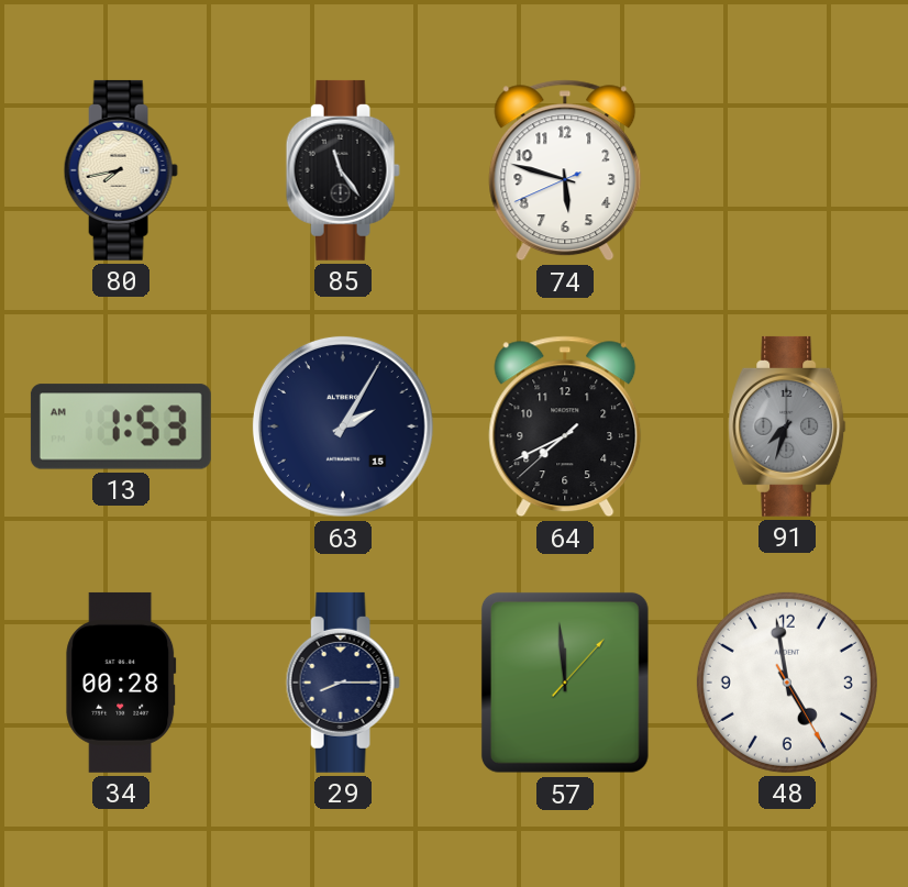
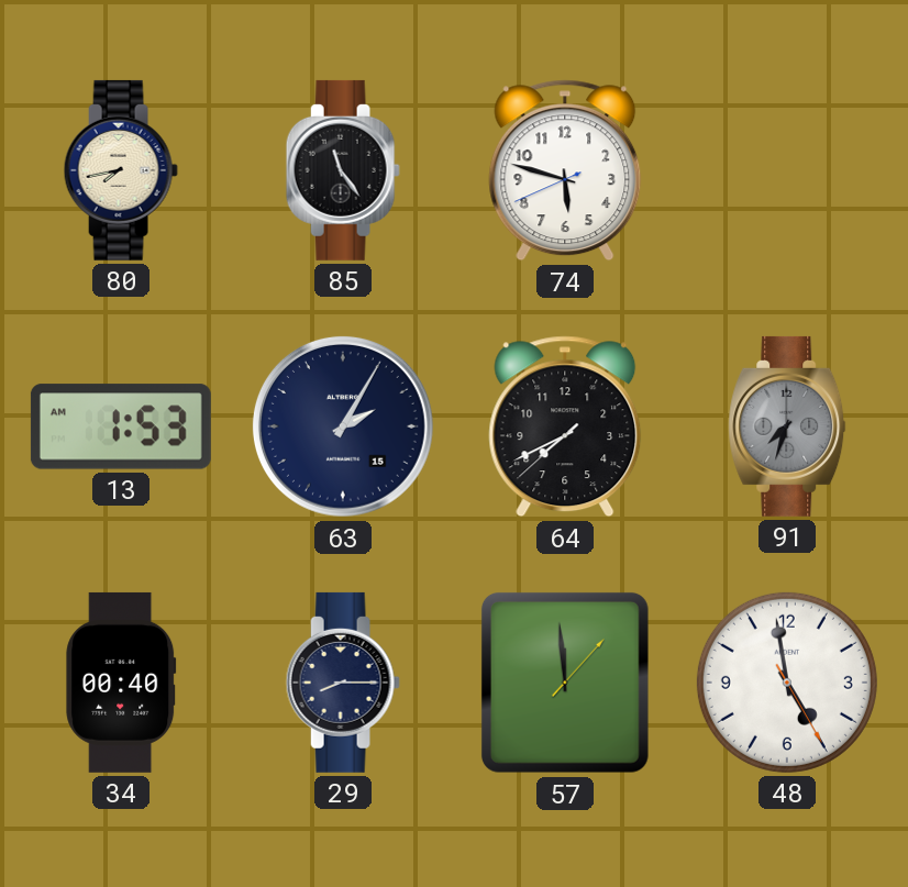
34: 00:28 -> 00:40 (121, 683)
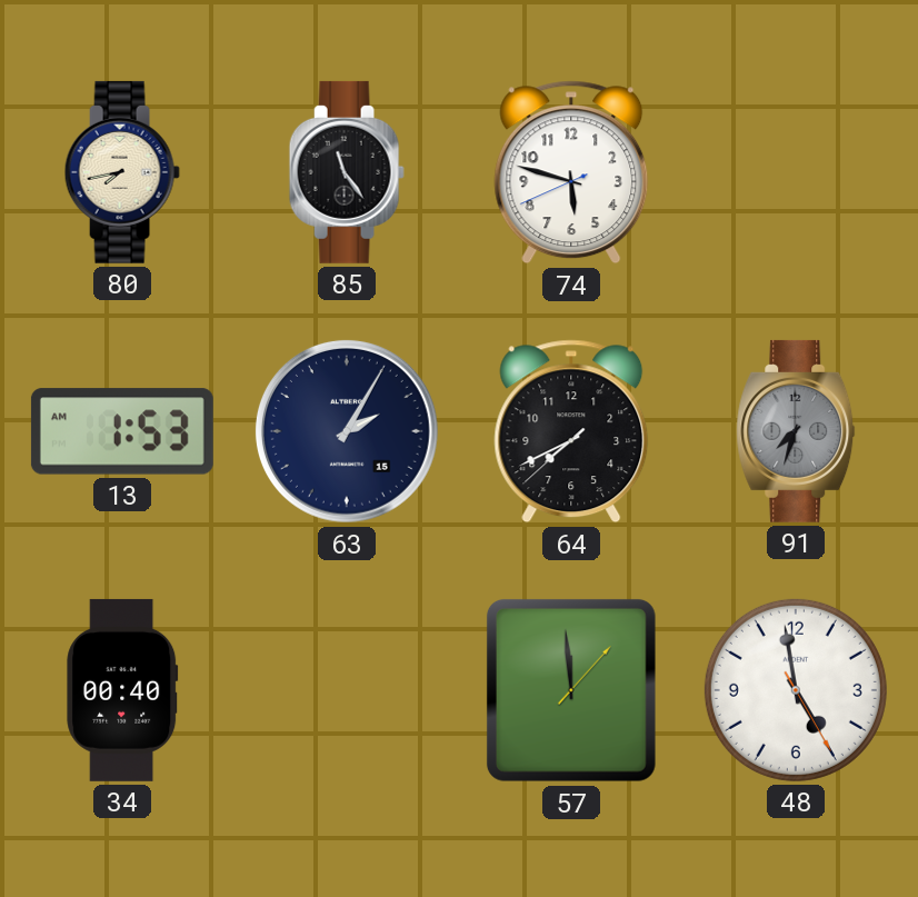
29: 8:15 -> none (343, 683)
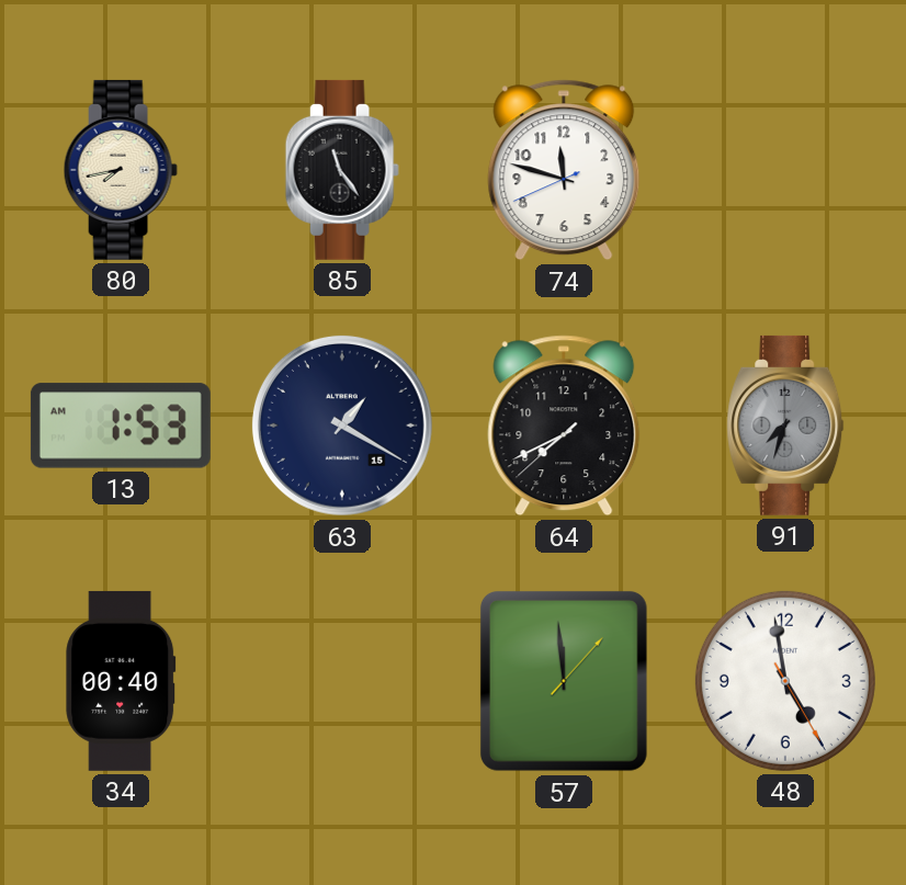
74: 5:47 -> 11:47 (564, 170)
63: 2:05 -> 1:20 (342, 426)
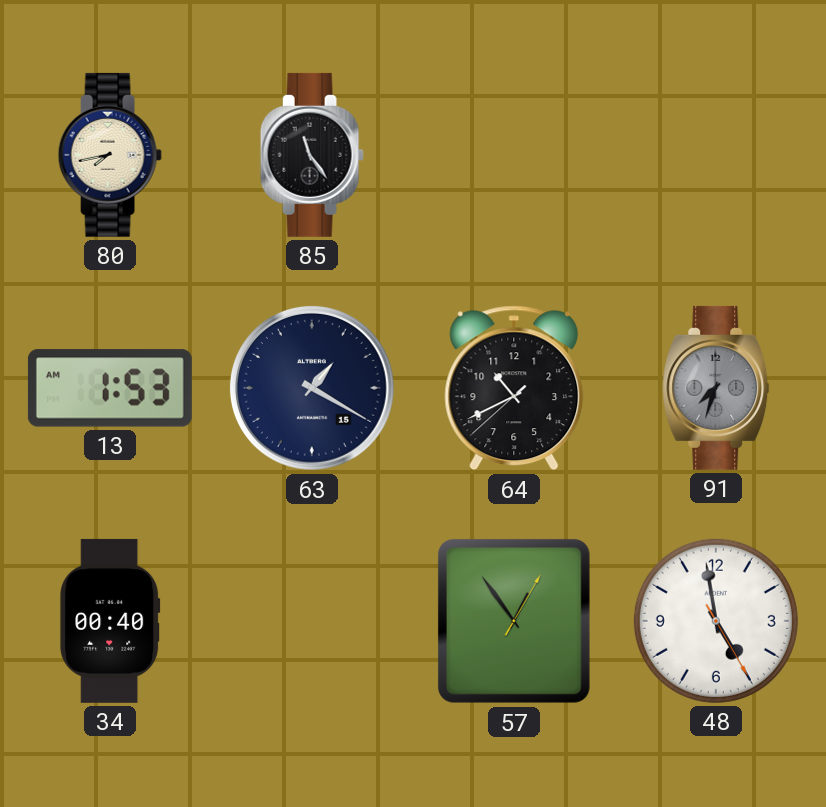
74: 11:47 -> none (564, 170)
64: 7:40 -> 10:40 (514, 388)
57: 11:59 -> 12:54 (514, 621)
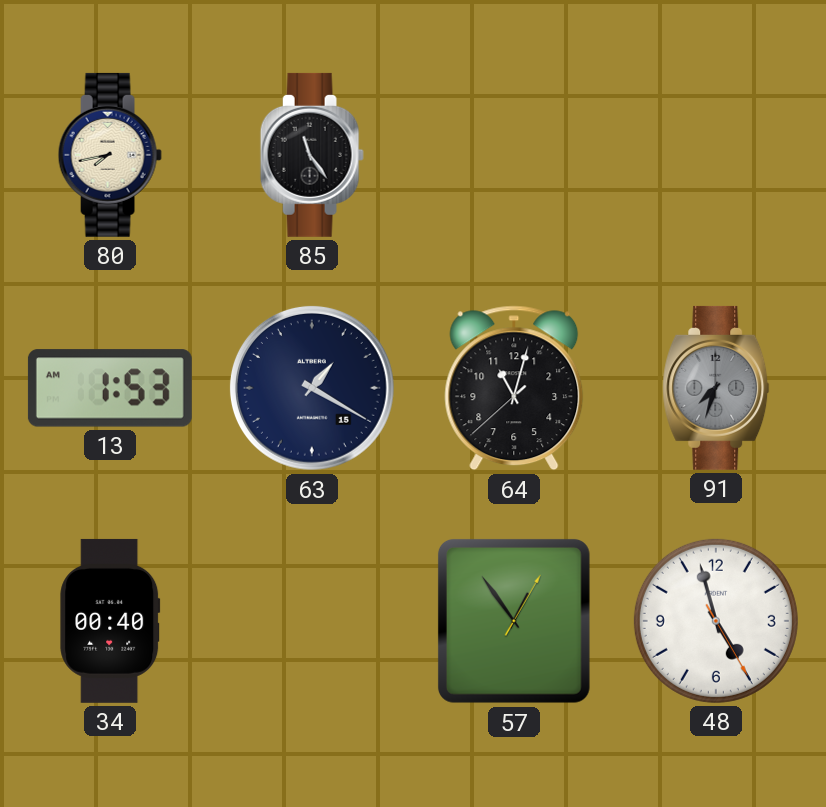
64: 10:40 -> 11:02 (514, 388)
48: 4:58 -> 4:57 (716, 621)
